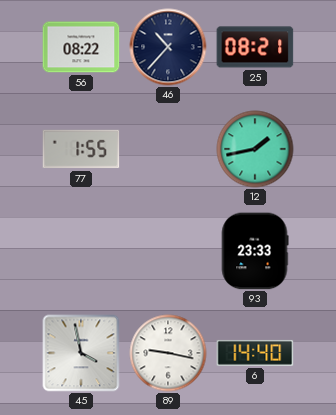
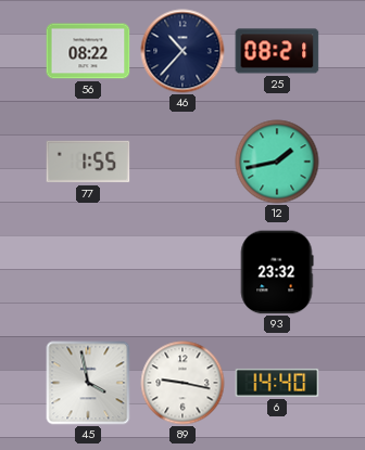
93: 23:33 -> 23:32 (277, 272)
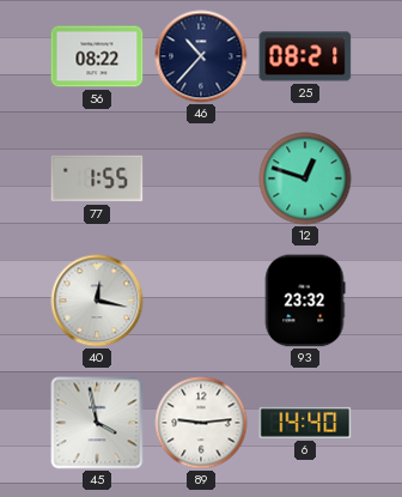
12: 1:43 -> 12:48 (305, 178)
40: none -> 12:17 (97, 301)
89: 9:17 -> 9:14 (201, 423)
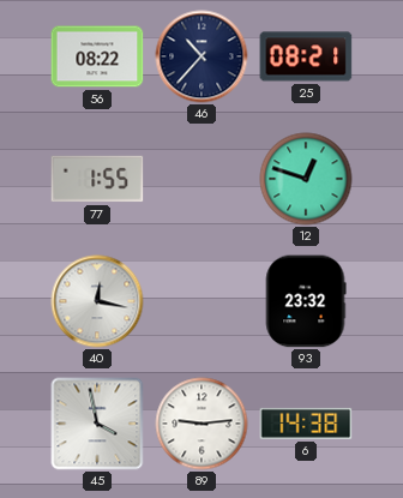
6: 14:40 -> 14:38 (306, 424)
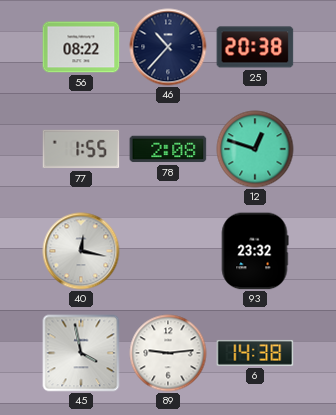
25: 08:21 -> 20:38 (255, 47)
78: none -> 2:08 (168, 149)
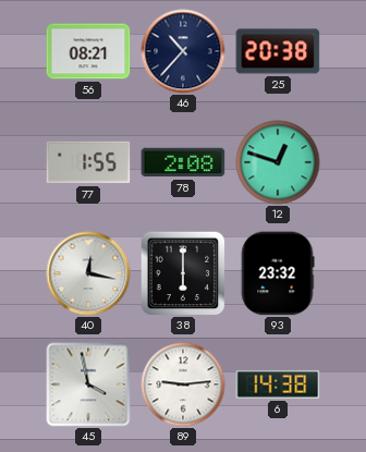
56: 08:22 -> 08:21 (88, 51)
38: none -> 6:00 (183, 273)
